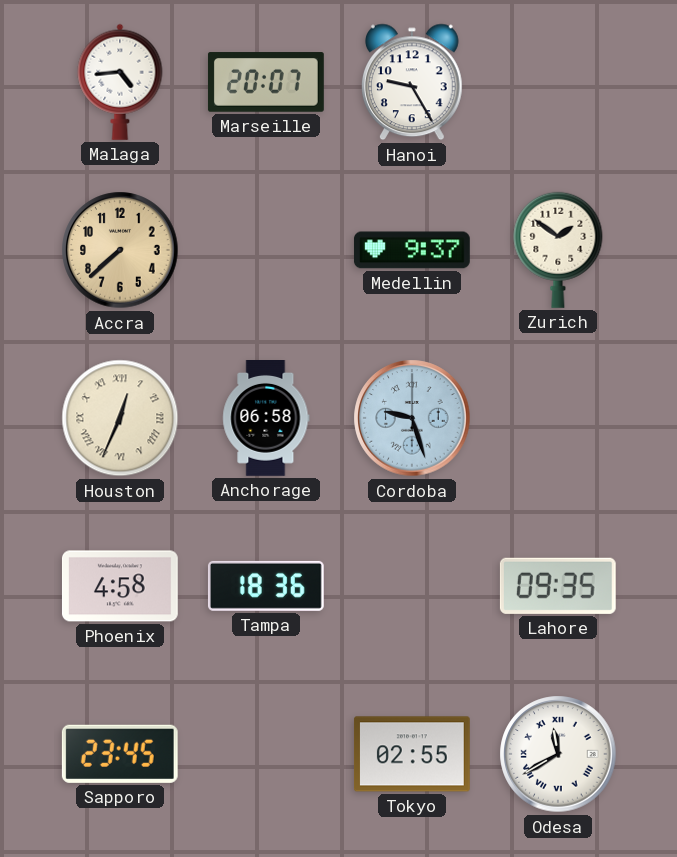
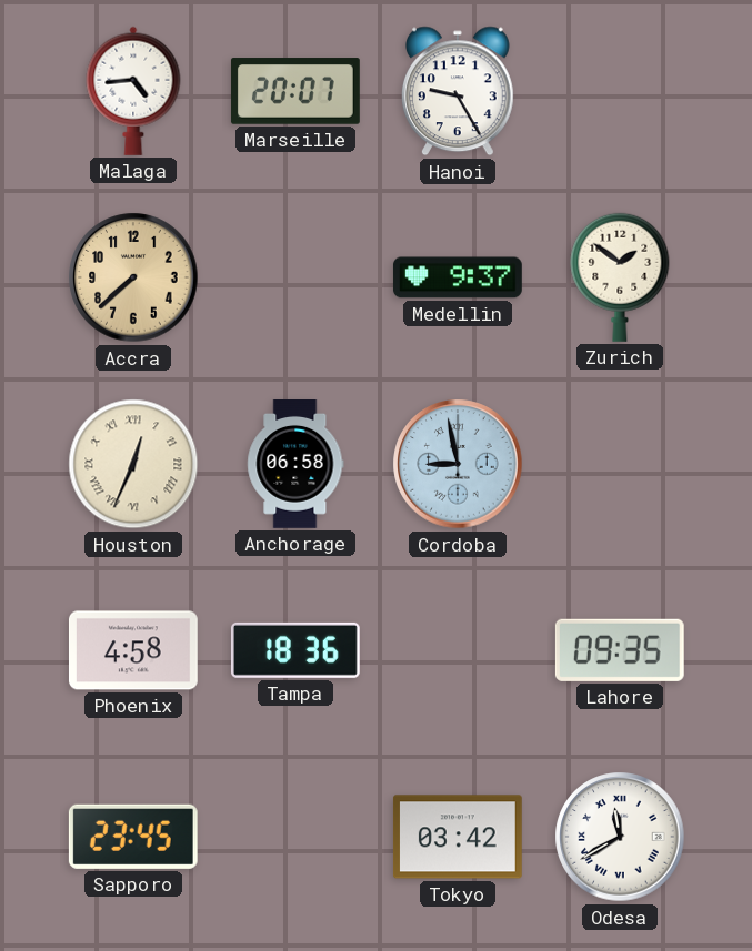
Cordoba: 9:27 -> 8:58 (458, 464)
Tokyo: 02:55 -> 03:42 (458, 837)
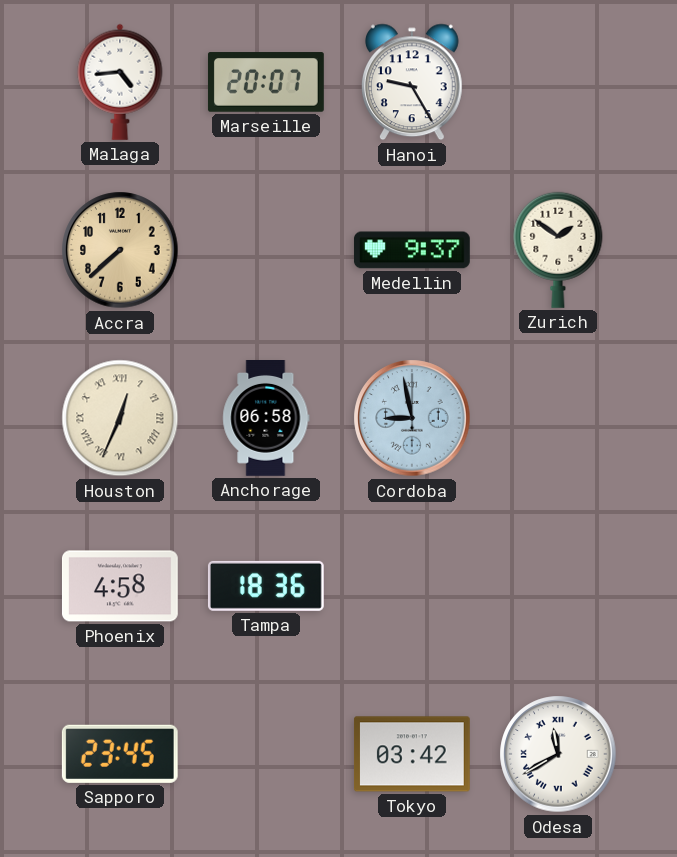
Lahore: 09:35 -> none (620, 650)
